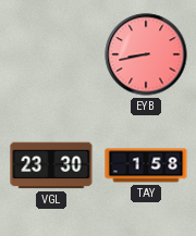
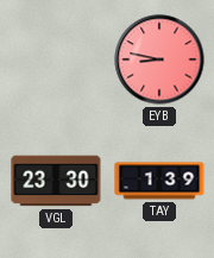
EYB: 8:43 -> 8:47 (159, 59)
TAY: 1:58 -> 1:39 (159, 181)
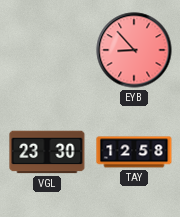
EYB: 8:47 -> 8:53 (134, 50)
TAY: 1:39 -> 12:58 (134, 152)
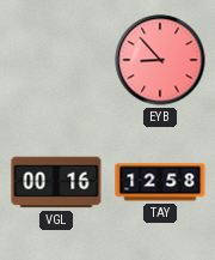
VGL: 23:30 -> 00:16 (56, 182)
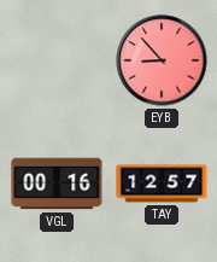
TAY: 12:58 -> 12:57 (162, 184)
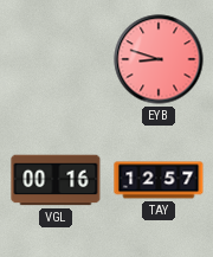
EYB: 8:53 -> 8:48 (159, 59)
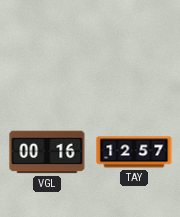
EYB: 8:48 -> none (159, 59)
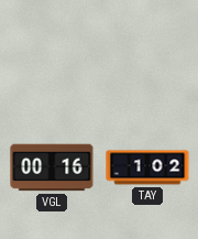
TAY: 12:57 -> 1:02 (147, 167)
